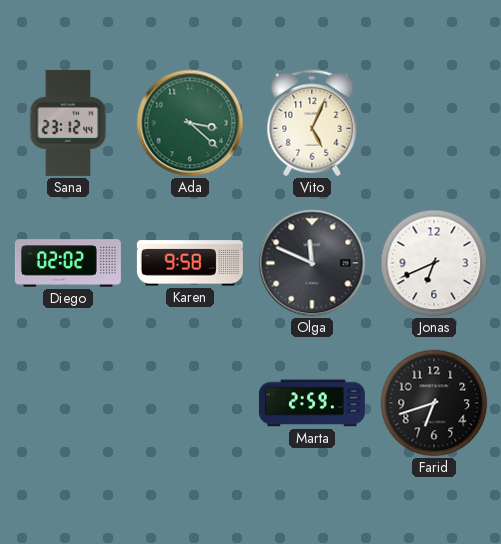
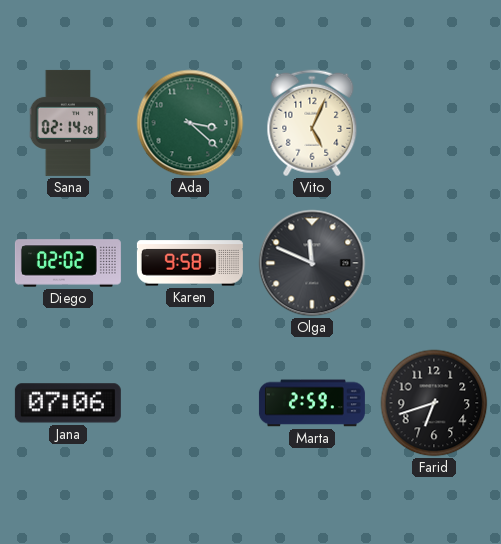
Sana: 23:12 -> 02:14 (68, 123)
Jonas: 6:41 -> none (434, 263)
Jana: none -> 07:06 (68, 403)
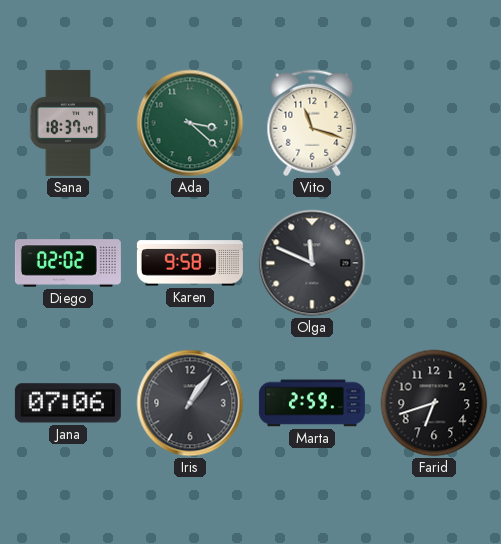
Sana: 02:14 -> 18:37 (68, 123)
Vito: 5:04 -> 11:18 (312, 123)
Iris: none -> 1:06 (190, 403)
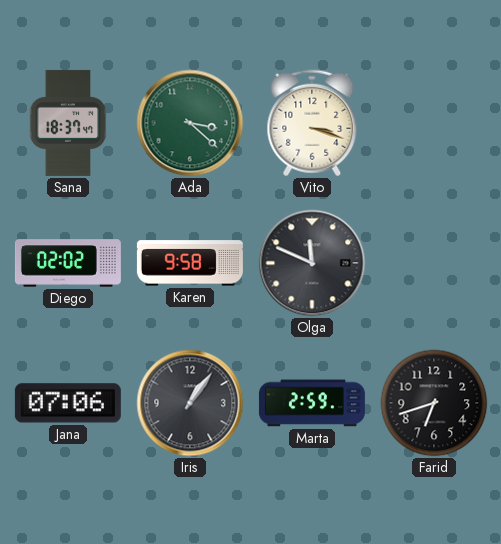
Vito: 11:18 -> 3:18 (312, 123)
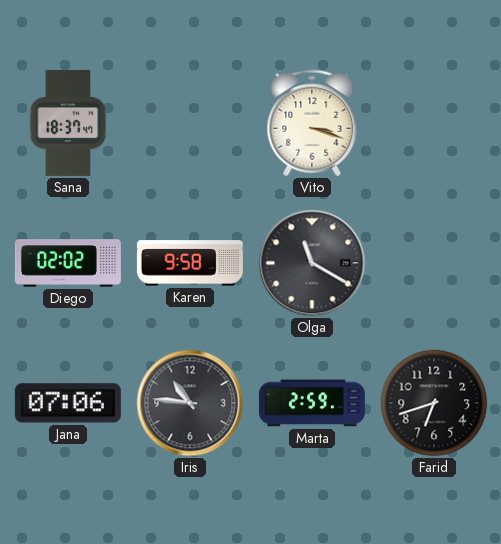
Ada: 3:22 -> none (190, 123)
Olga: 11:49 -> 11:20 (312, 263)
Iris: 1:06 -> 10:46 (190, 403)
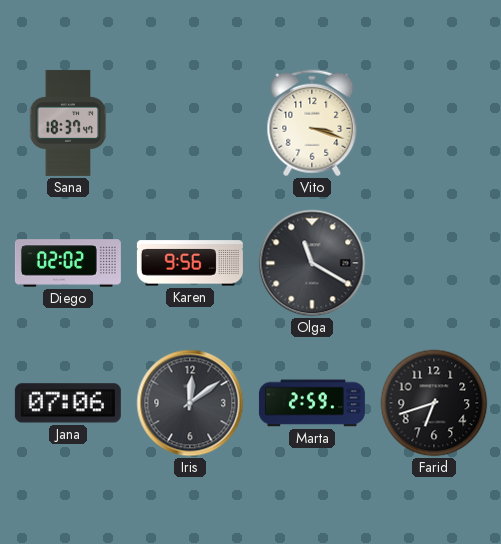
Karen: 9:58 -> 9:56 (190, 263)
Iris: 10:46 -> 12:09 (190, 403)
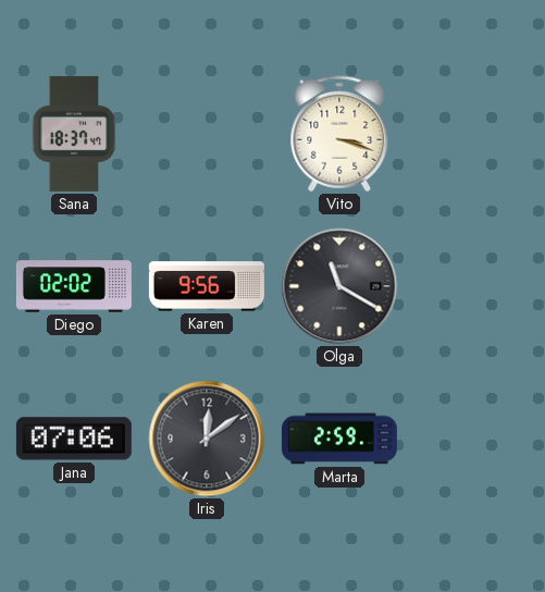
Farid: 6:42 -> none (434, 403)
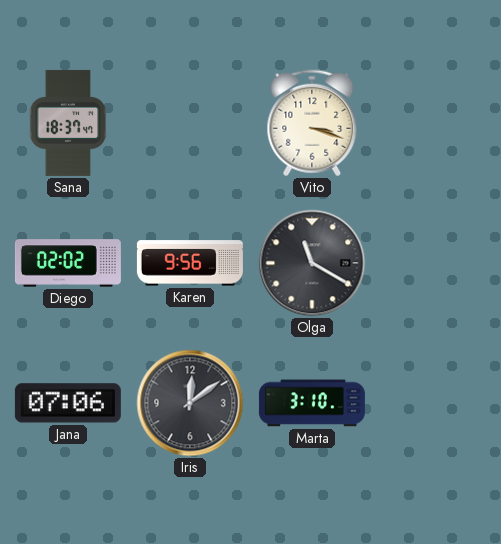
Marta: 2:59 -> 3:10 (312, 403)
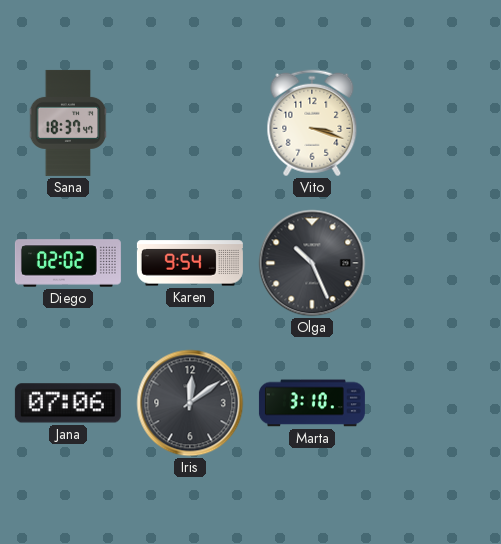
Karen: 9:56 -> 9:54 (190, 263)
Olga: 11:20 -> 10:26 (312, 263)
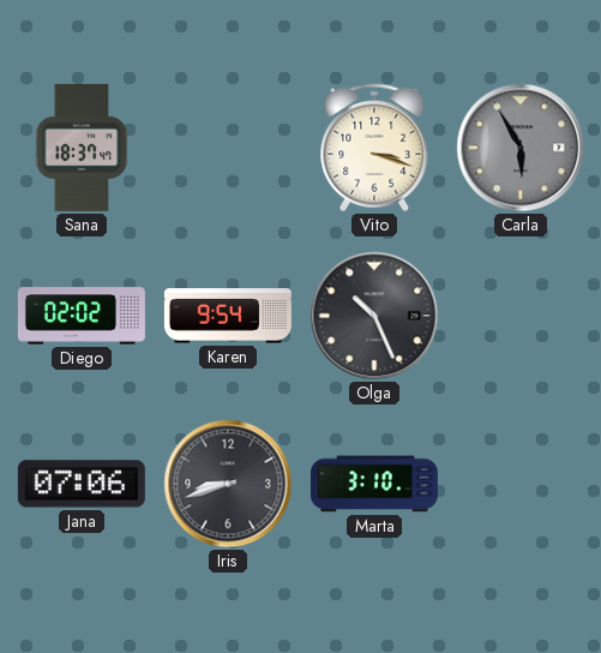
Carla: none -> 5:55 (521, 148)
Iris: 12:09 -> 8:42 (228, 484)
